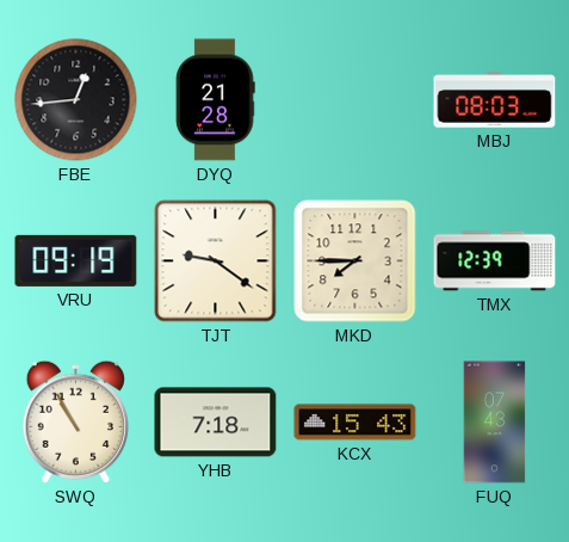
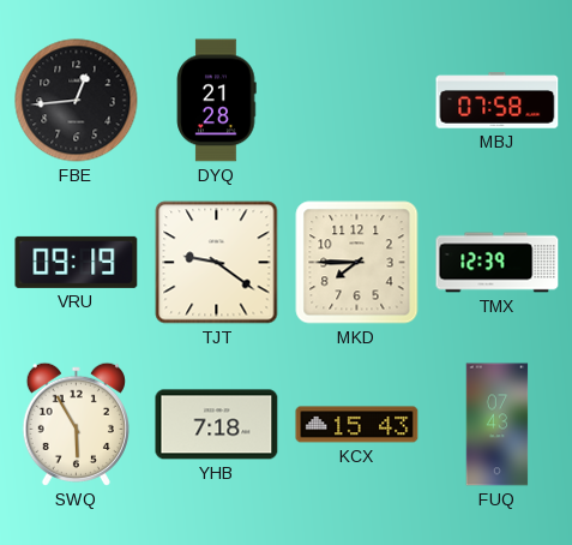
MBJ: 08:03 -> 07:58 (498, 101)
SWQ: 10:55 -> 5:55 (76, 424)
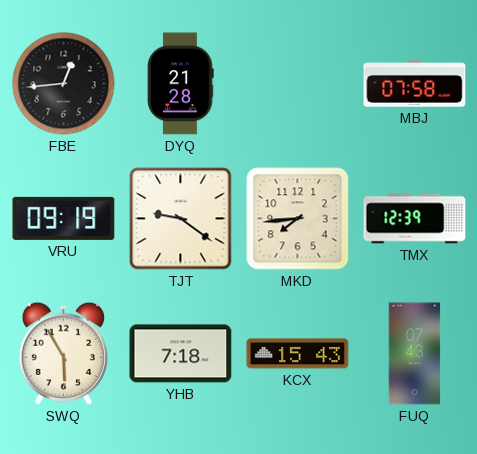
MKD: 7:45 -> 7:44 (298, 219)
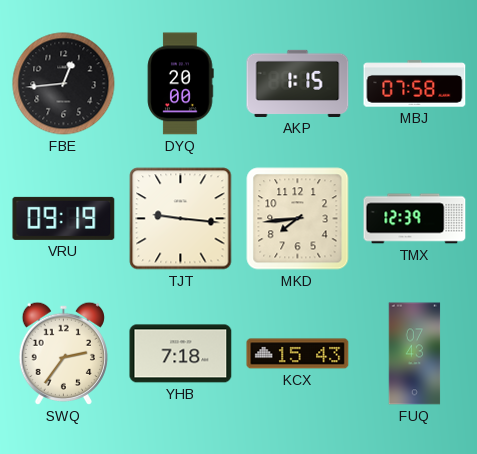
DYQ: 21:28 -> 20:00 (180, 84)
AKP: none -> 1:15 (298, 83)
TJT: 9:21 -> 9:16 (181, 219)
SWQ: 5:55 -> 2:36 (63, 353)
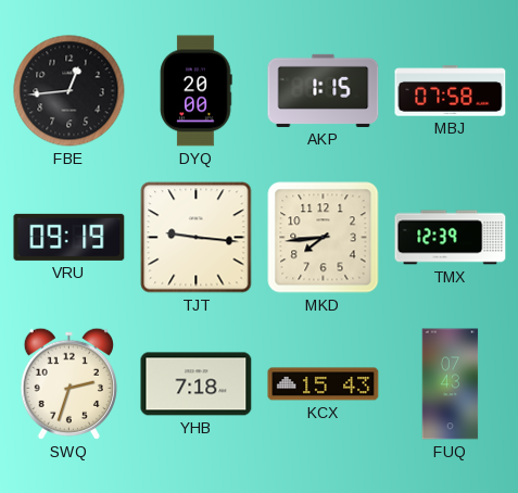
SWQ: 2:36 -> 2:33 (68, 383)
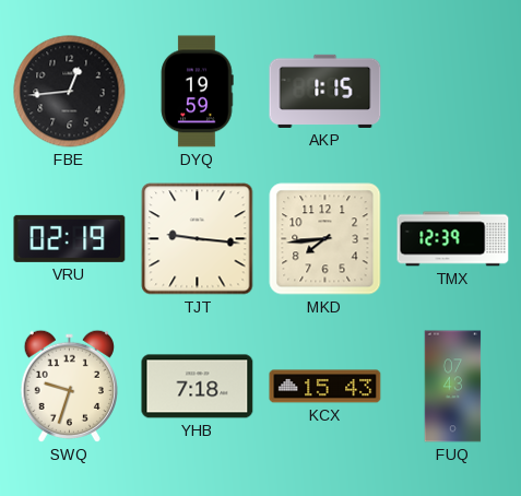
DYQ: 20:00 -> 19:59 (197, 92)
MBJ: 07:58 -> none (451, 91)
VRU: 09:19 -> 02:19 (70, 238)
SWQ: 2:33 -> 9:33 (69, 386)
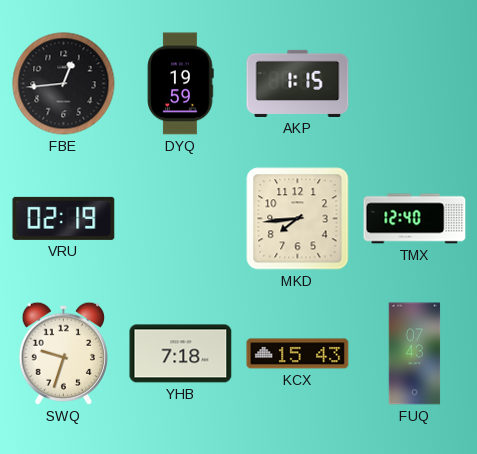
TJT: 9:16 -> none (198, 239)
TMX: 12:39 -> 12:40 (415, 219)
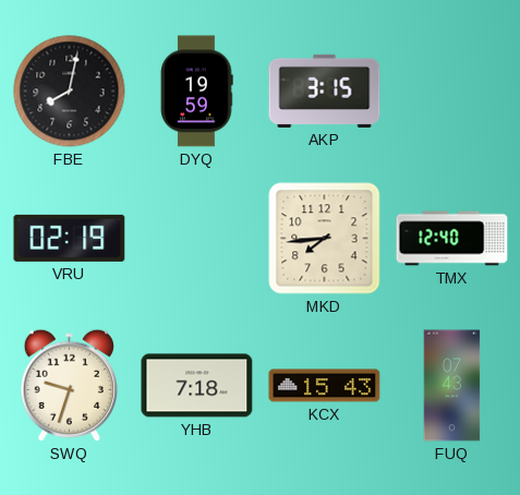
FBE: 12:44 -> 8:02 (70, 92)
AKP: 1:15 -> 3:15 (325, 90)
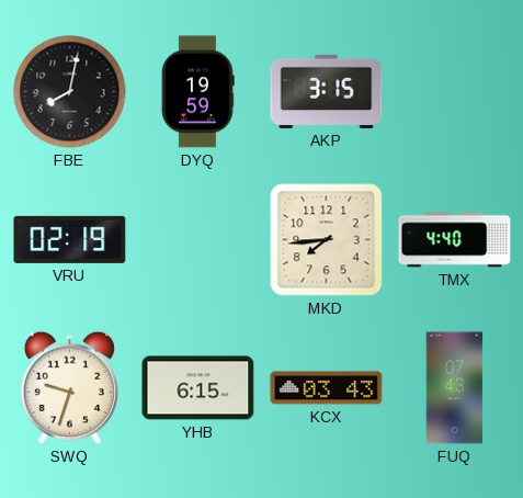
TMX: 12:40 -> 4:40 (455, 240)
YHB: 7:18 -> 6:15 (198, 388)
KCX: 15:43 -> 03:43 (327, 388)
